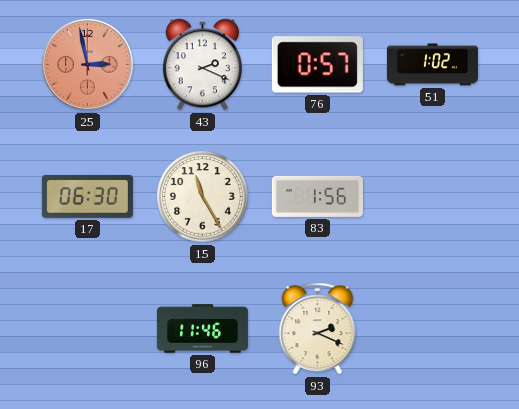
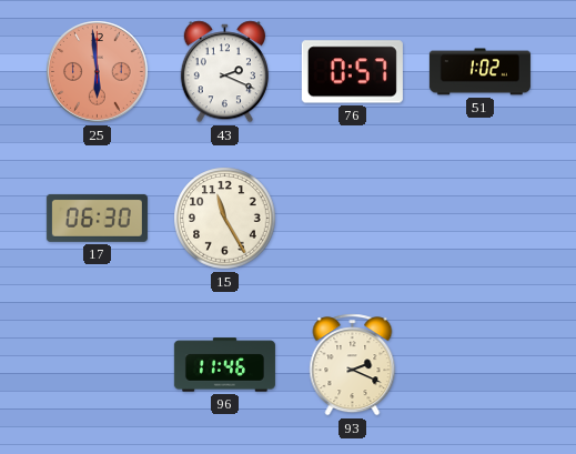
25: 2:58 -> 5:59 (98, 72)
83: 1:56 -> none (317, 196)
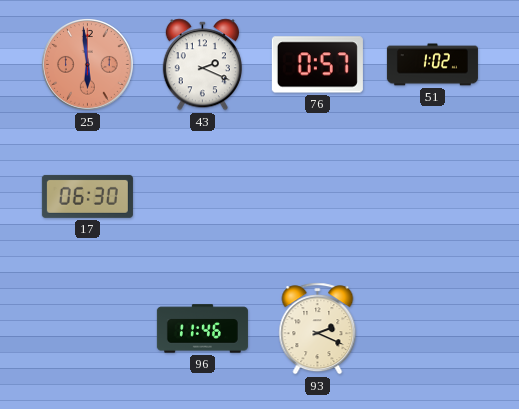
15: 11:25 -> none (225, 219)
